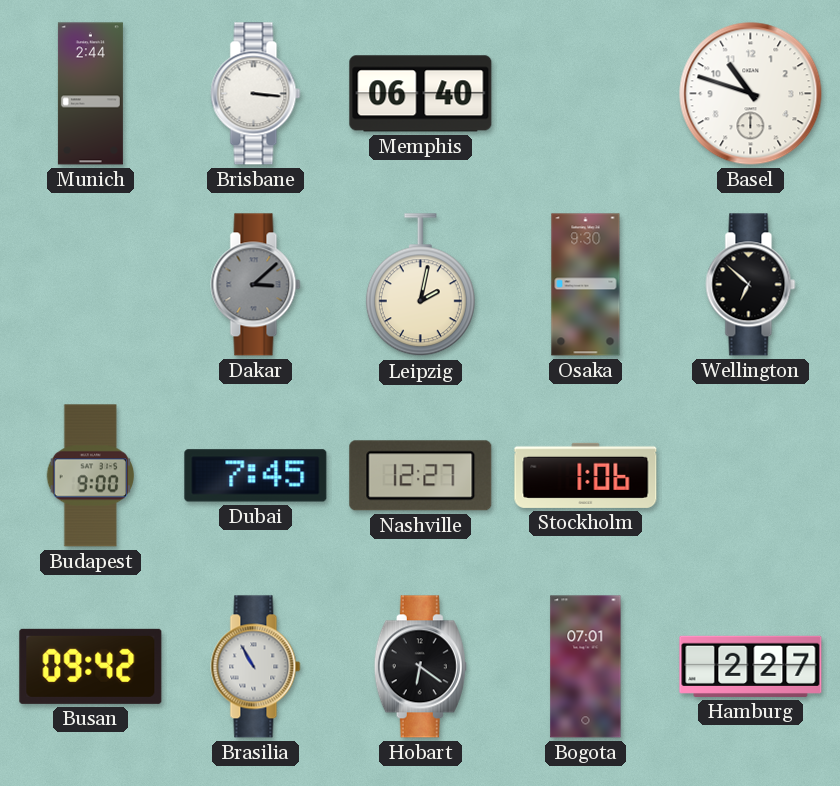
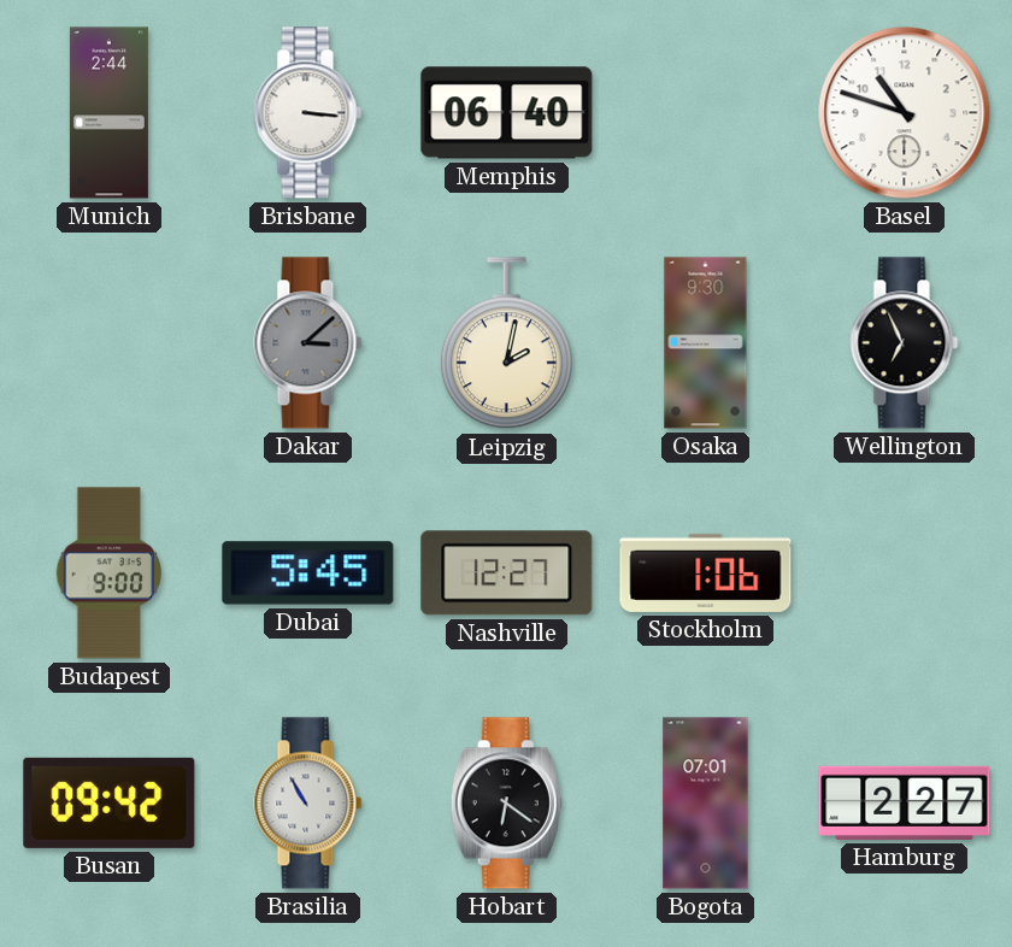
Wellington: 6:52 -> 6:56 (905, 343)
Dubai: 7:45 -> 5:45 (308, 574)
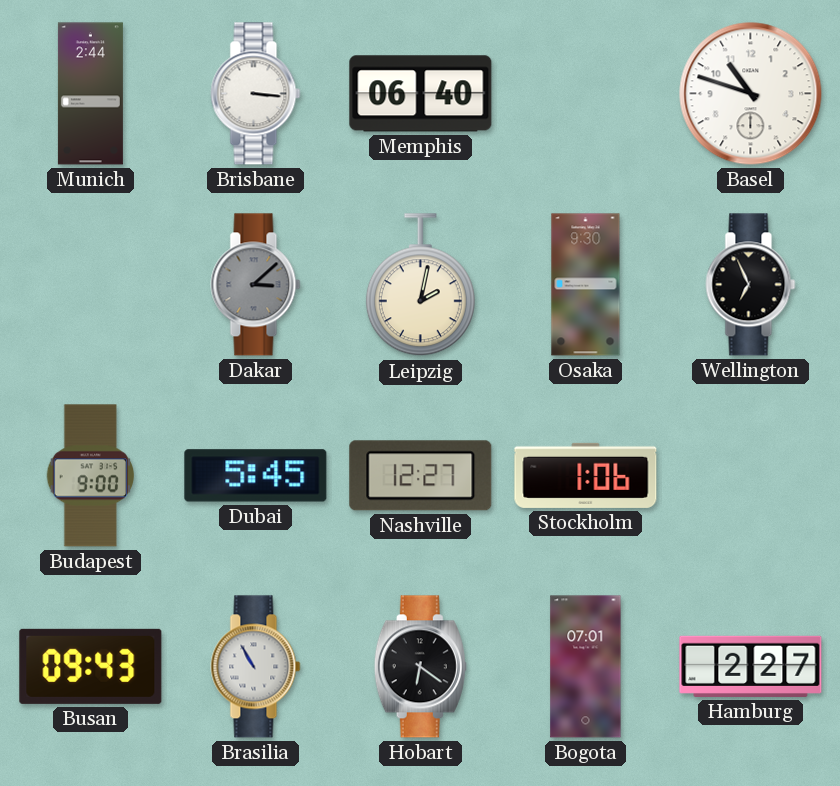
Busan: 09:42 -> 09:43 (91, 666)
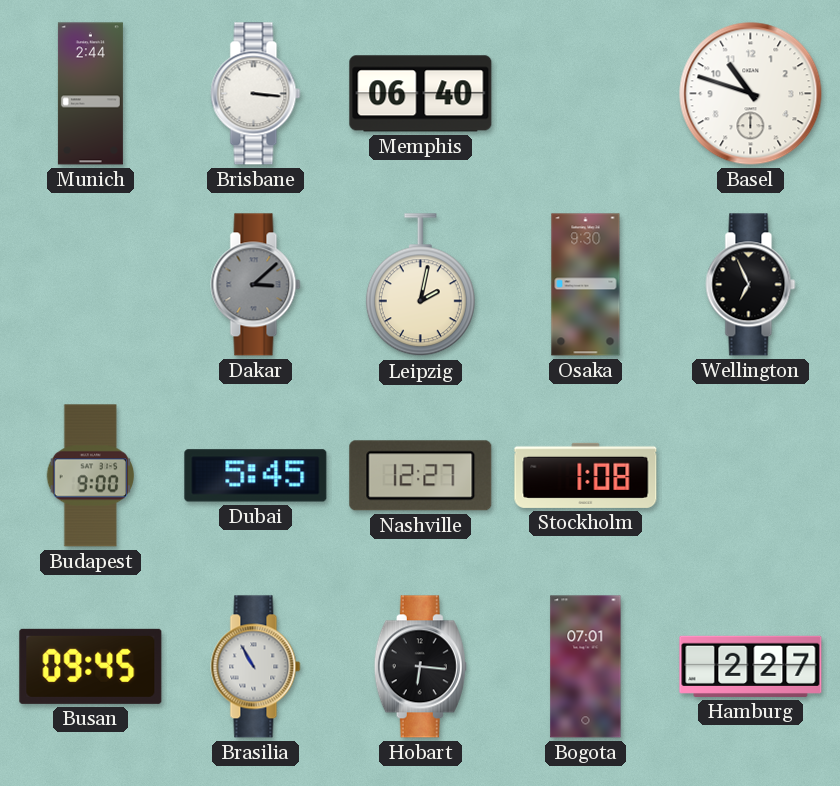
Stockholm: 1:06 -> 1:08 (586, 475)
Busan: 09:43 -> 09:45 (91, 666)
Hobart: 6:21 -> 6:16 (420, 667)
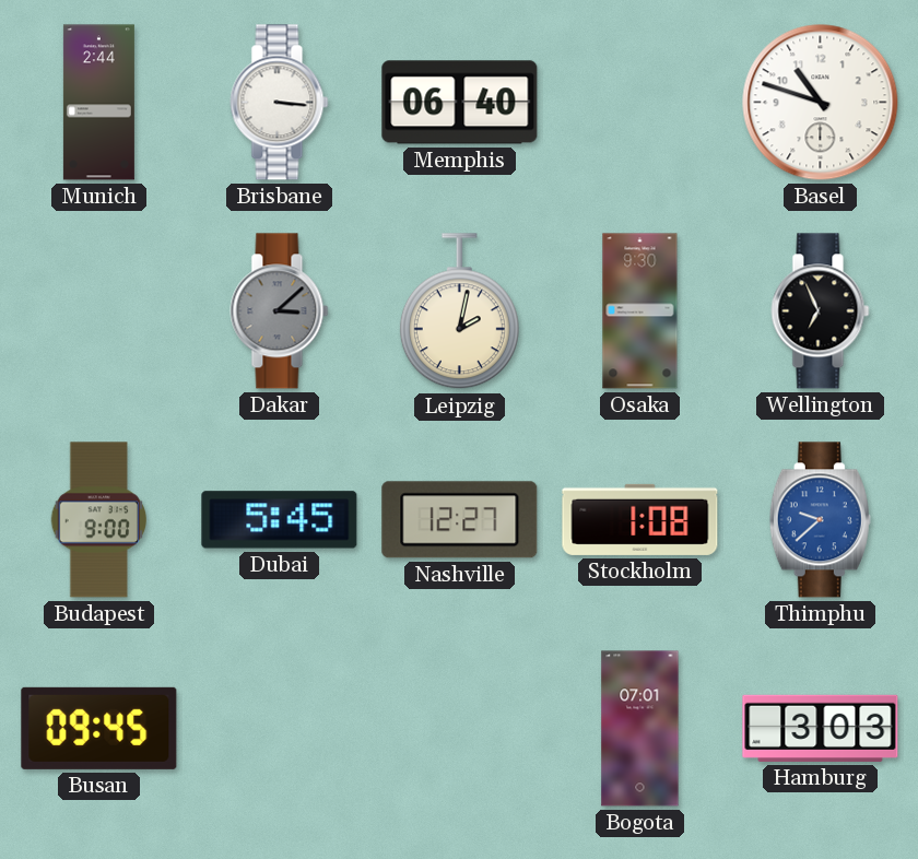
Thimphu: none -> 9:38 (820, 520)
Brasilia: 10:55 -> none (256, 667)
Hobart: 6:16 -> none (420, 667)
Hamburg: 2:27 -> 3:03 (821, 728)
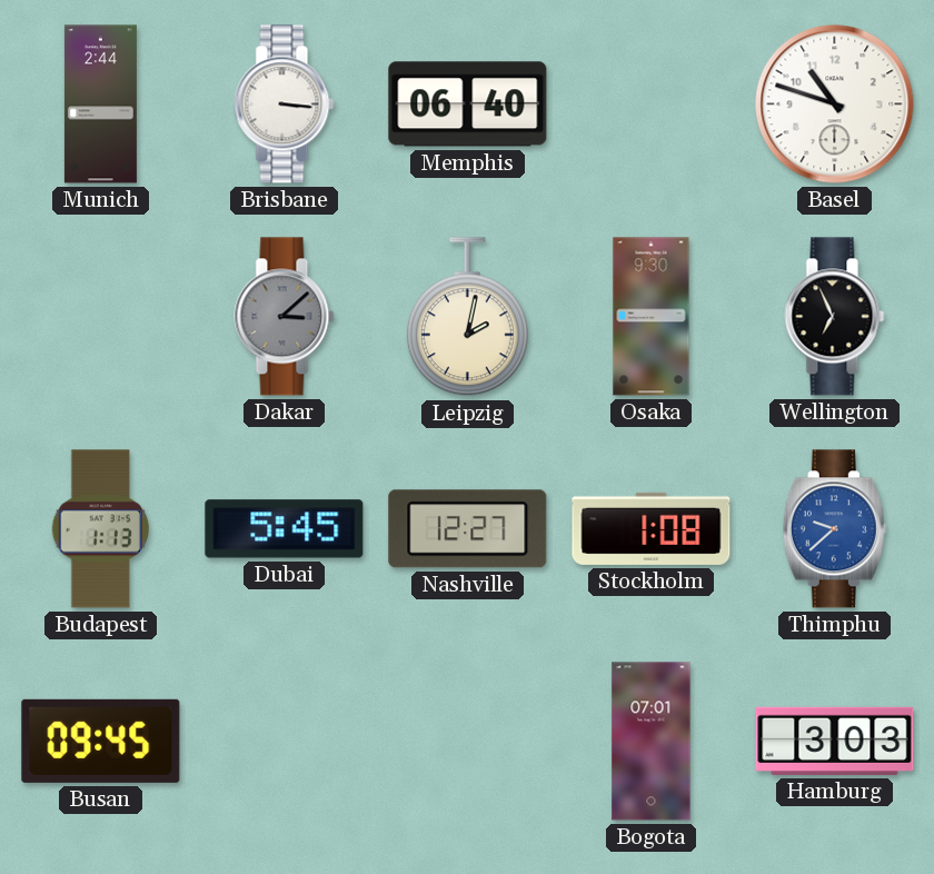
Budapest: 9:00 -> 1:13 (101, 529)
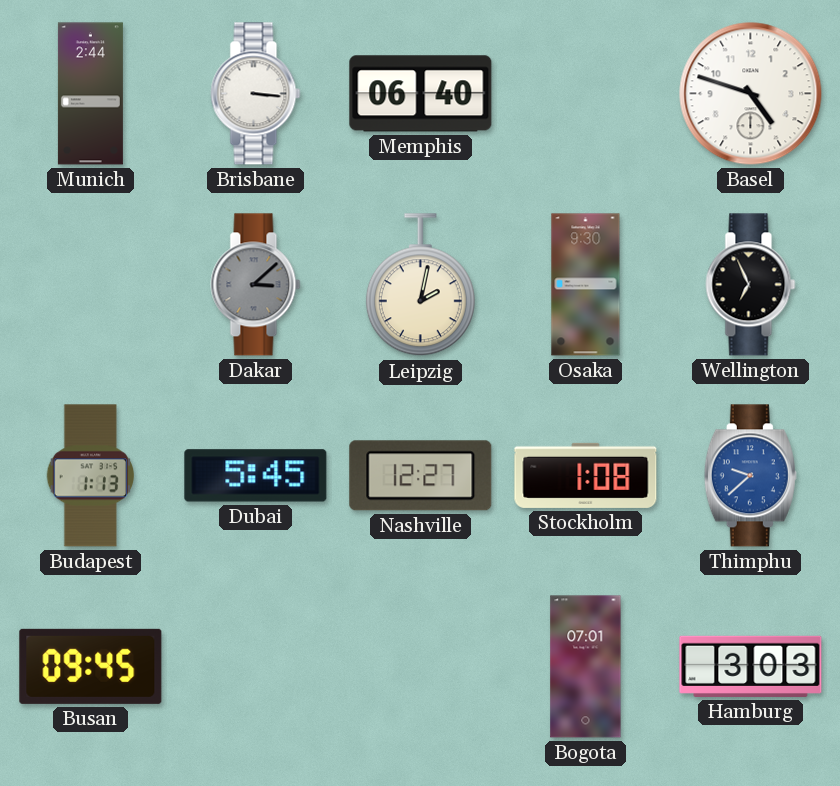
Basel: 10:48 -> 4:48 (751, 94)
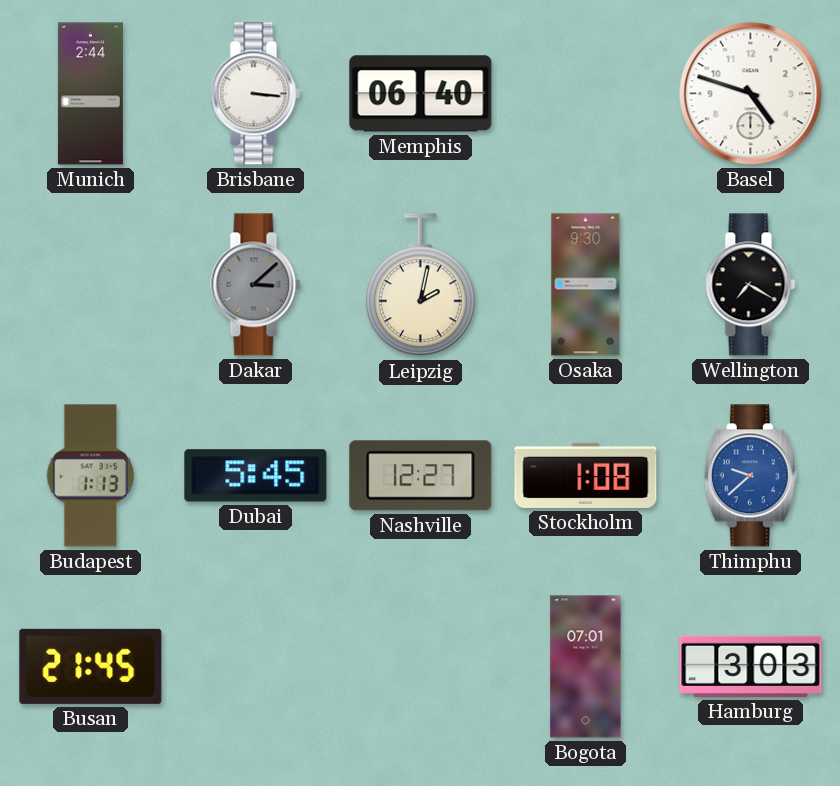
Wellington: 6:56 -> 7:20 (751, 285)
Busan: 09:45 -> 21:45 (91, 666)
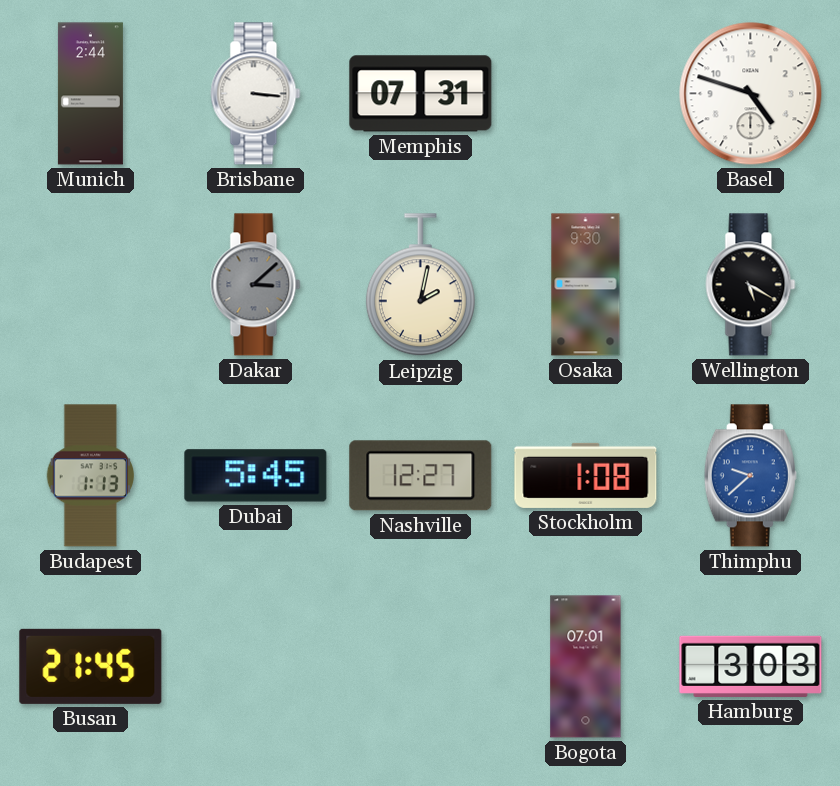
Memphis: 06:40 -> 07:31 (421, 94)
Wellington: 7:20 -> 5:20 (751, 285)
